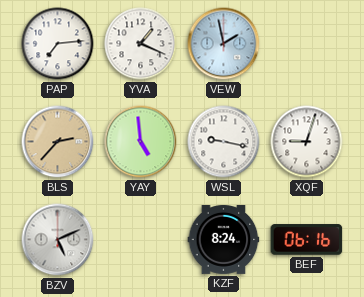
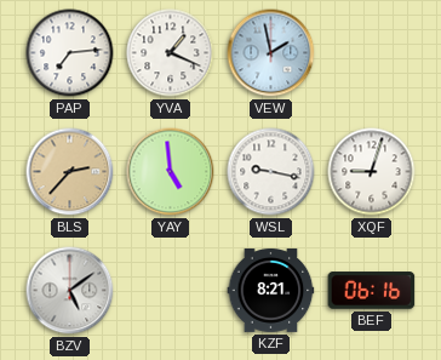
BZV: 5:11 -> 5:09 (70, 291)
KZF: 8:24 -> 8:21 (271, 290)
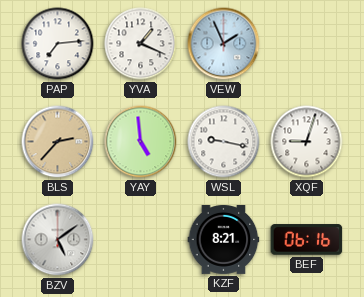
VEW: 1:58 -> 1:56 (224, 44)
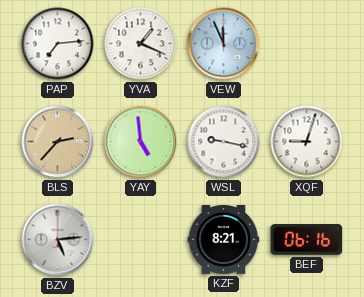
VEW: 1:56 -> 11:56 (224, 44)
BZV: 5:09 -> 5:14 (58, 240)
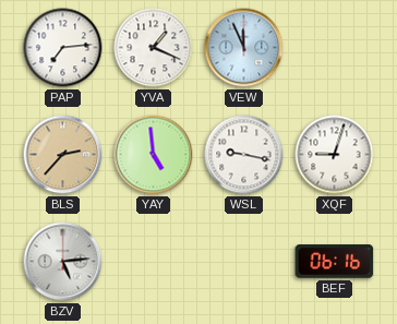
KZF: 8:21 -> none (224, 239)
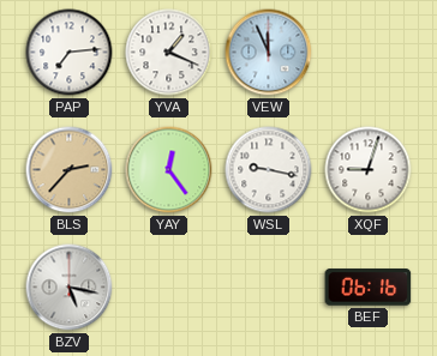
YAY: 4:59 -> 12:24 (169, 170)
BZV: 5:14 -> 5:17 (70, 288)
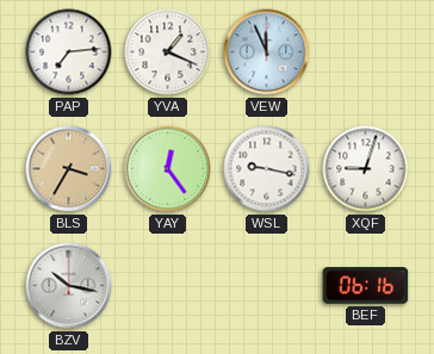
BLS: 2:37 -> 3:35 (69, 169)
BZV: 5:17 -> 10:17 (69, 286)
